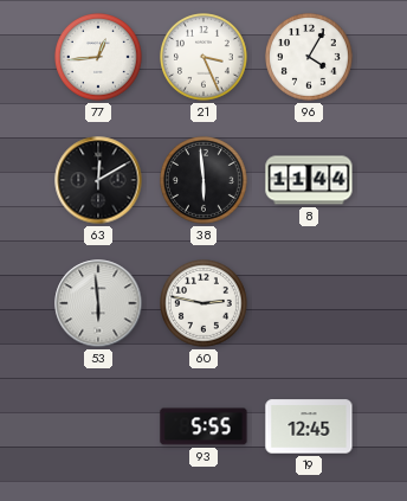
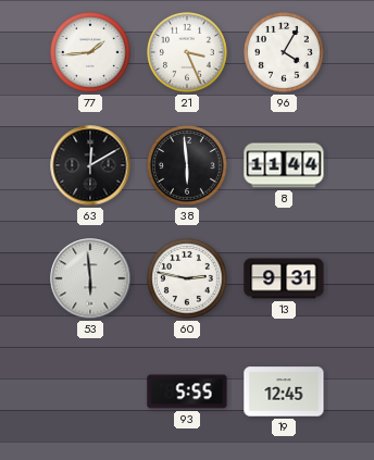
77: 12:44 -> 1:44 (91, 53)
13: none -> 9:31 (284, 278)
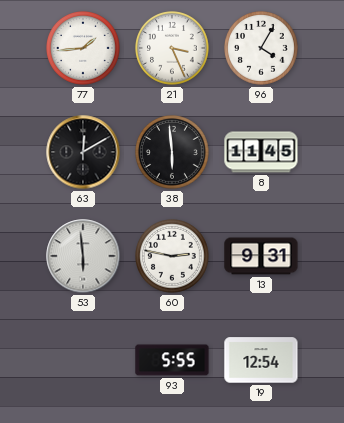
8: 11:44 -> 11:45 (261, 152)
19: 12:45 -> 12:54 (261, 360)
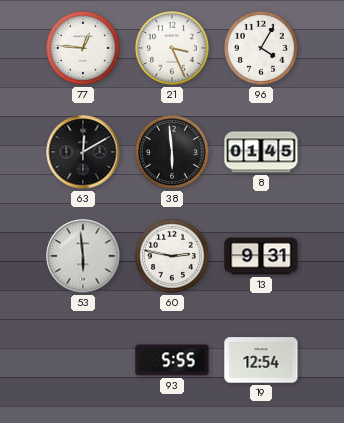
77: 1:44 -> 12:46 (84, 49)
8: 11:45 -> 01:45 (261, 152)
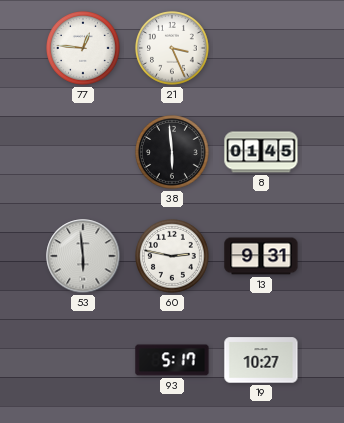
96: 4:05 -> none (262, 49)
63: 12:10 -> none (83, 152)
93: 5:55 -> 5:17 (172, 360)
19: 12:54 -> 10:27 (261, 360)
